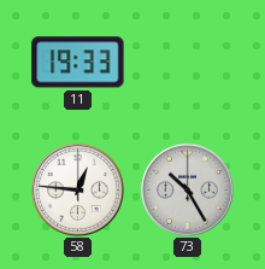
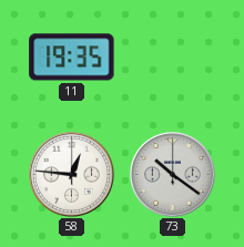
11: 19:33 -> 19:35 (72, 58)
73: 10:25 -> 10:21 (172, 174)
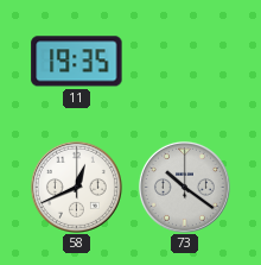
58: 12:46 -> 12:41 (76, 187)
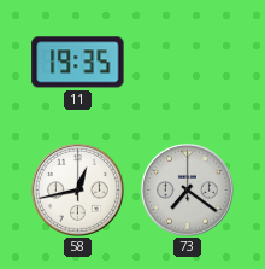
58: 12:41 -> 12:43 (77, 189)
73: 10:21 -> 7:21 (187, 189)
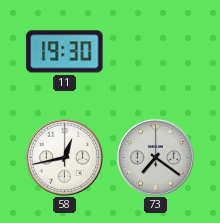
11: 19:35 -> 19:30 (65, 52)
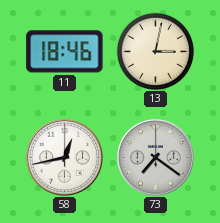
11: 19:30 -> 18:46 (65, 52)
13: none -> 3:02 (155, 51)
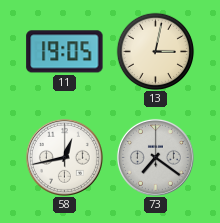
11: 18:46 -> 19:05 (65, 52)
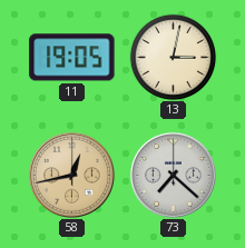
58 dial: white -> champagne (71, 175)
73: 7:21 -> 7:22 (173, 175)
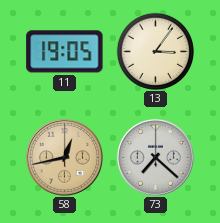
13: 3:02 -> 3:06 (155, 51)
